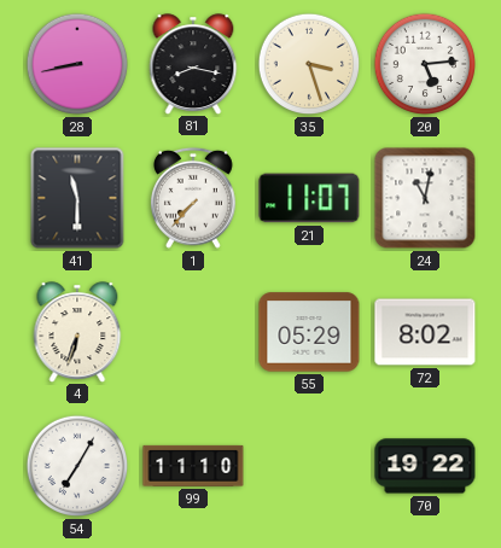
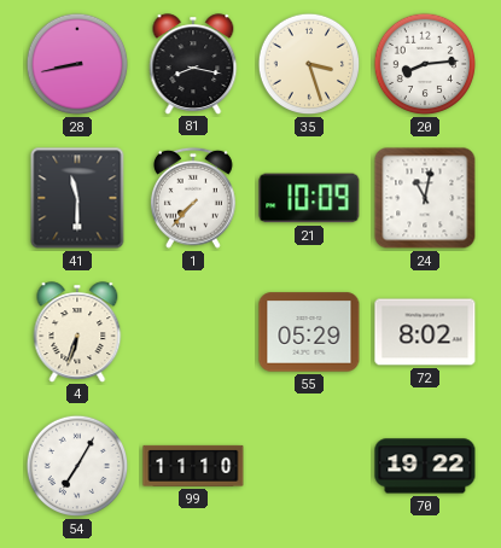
20: 5:14 -> 8:14 (425, 64)
21: 11:07 -> 10:09 (309, 198)
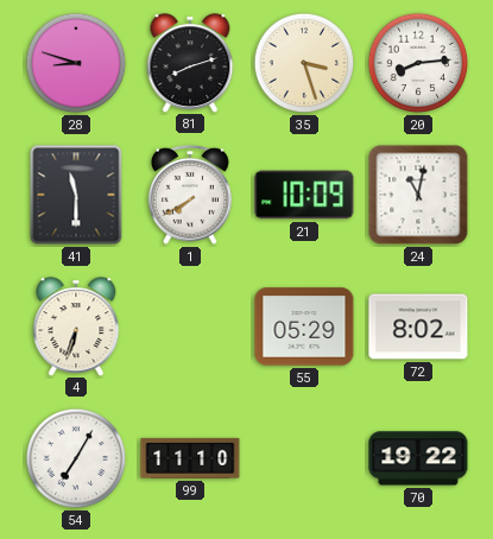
28: 8:43 -> 8:48 (76, 63)
81: 8:17 -> 8:12 (190, 63)
1: 7:37 -> 7:40 (190, 195)
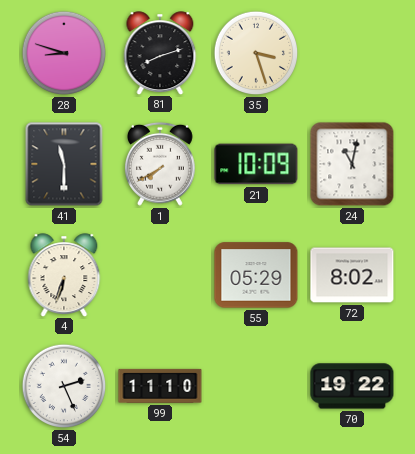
20: 8:14 -> none (418, 63)
54: 7:05 -> 2:26 (64, 386)
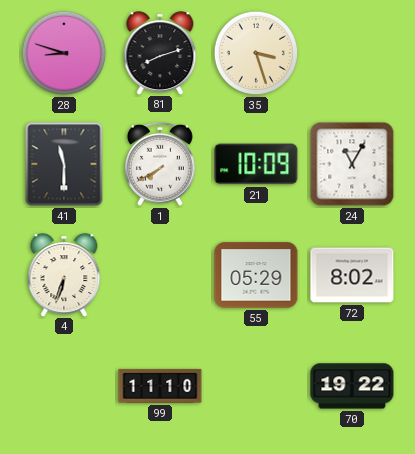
24: 11:02 -> 11:05 (352, 164)
54: 2:26 -> none (64, 386)
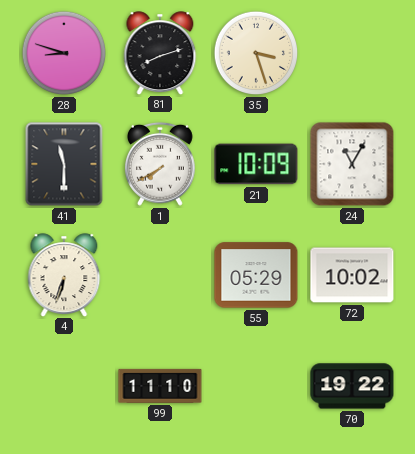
72: 8:02 -> 10:02 (352, 275)
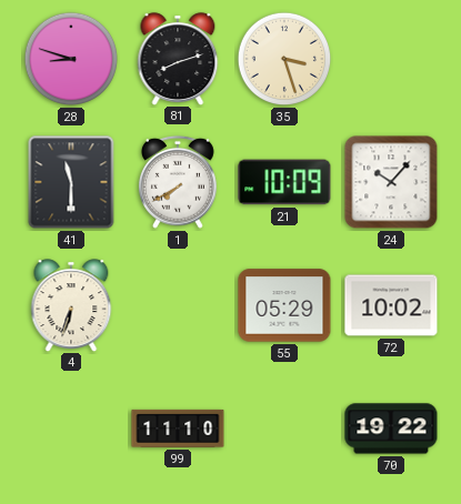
24: 11:05 -> 10:07 (391, 182)
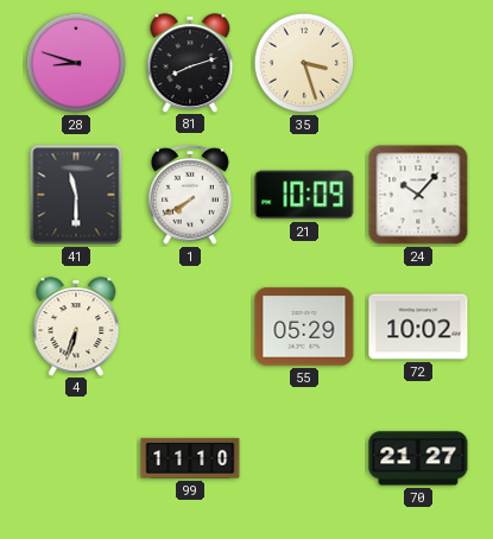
70: 19:22 -> 21:27 (418, 458)
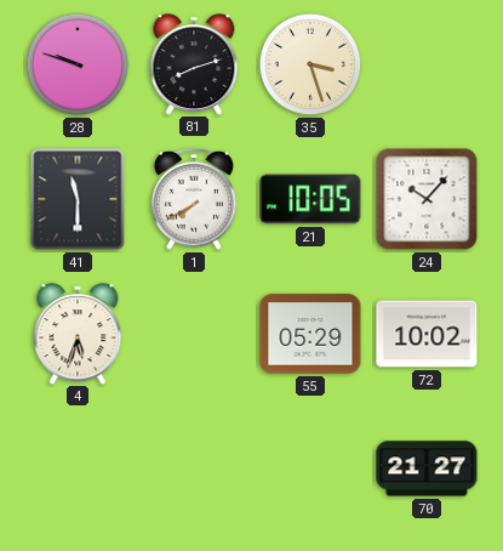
28: 8:48 -> 9:48 (78, 64)
21: 10:09 -> 10:05 (310, 199)
4: 6:33 -> 5:33 (78, 334)
99: 11:10 -> none (190, 458)
